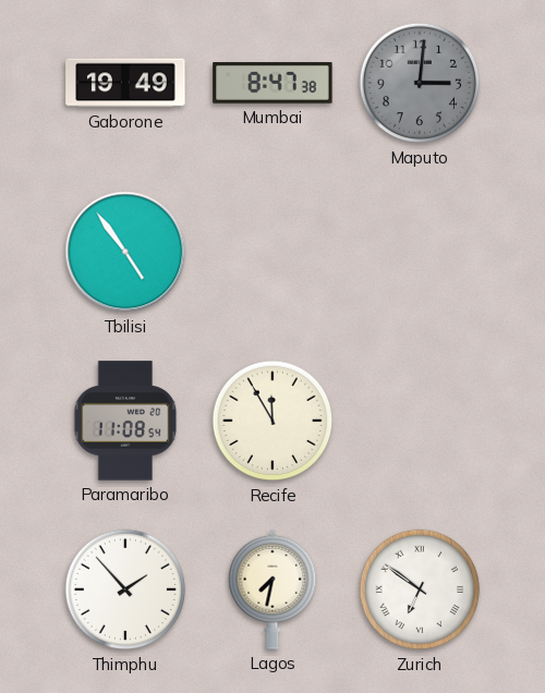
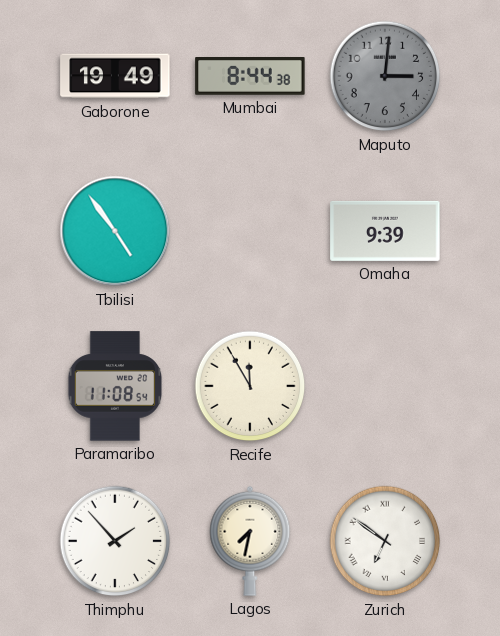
Mumbai: 8:47 -> 8:44 (250, 77)
Omaha: none -> 9:39 (385, 231)
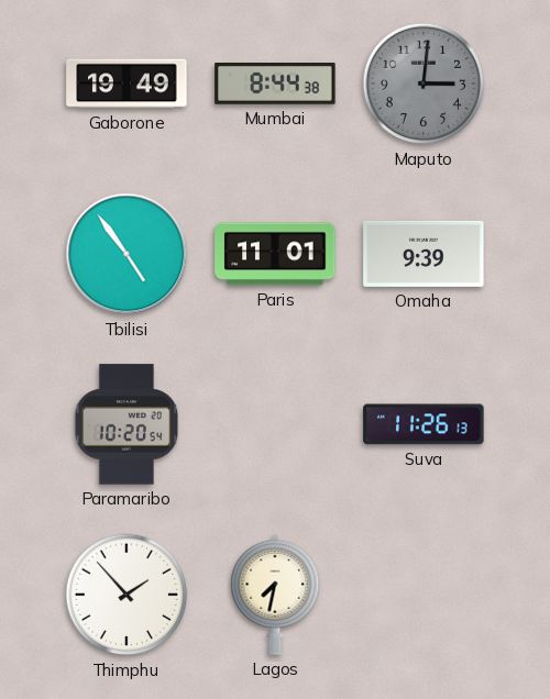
Paris: none -> 11:01 (275, 254)
Paramaribo: 11:08 -> 10:20 (127, 424)
Recife: 11:55 -> none (250, 386)
Suva: none -> 11:26 (424, 424)
Zurich: 6:51 -> none (385, 541)
